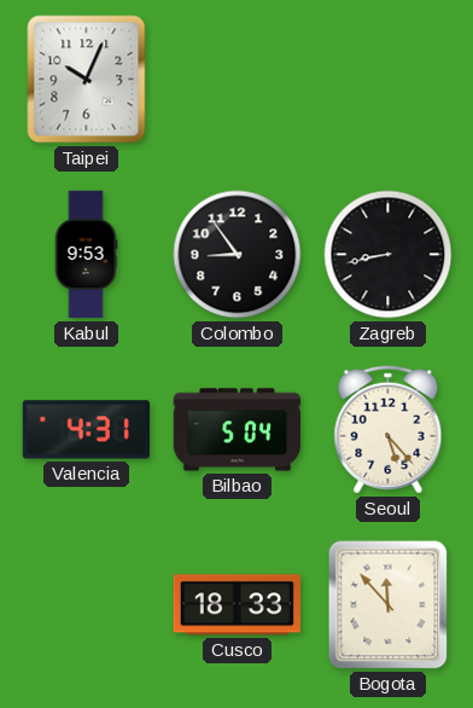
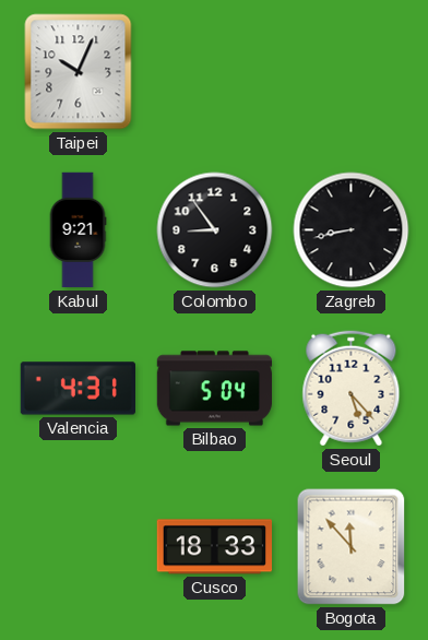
Kabul: 9:53 -> 9:21 (78, 230)
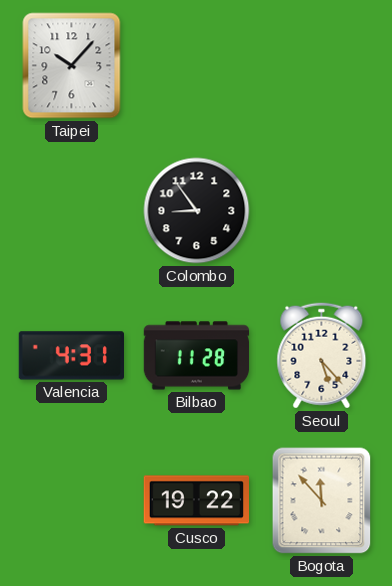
Taipei: 10:04 -> 10:07 (72, 66)
Kabul: 9:21 -> none (78, 230)
Zagreb: 8:43 -> none (352, 230)
Bilbao: 5:04 -> 11:28 (197, 356)
Cusco: 18:33 -> 19:22 (196, 501)
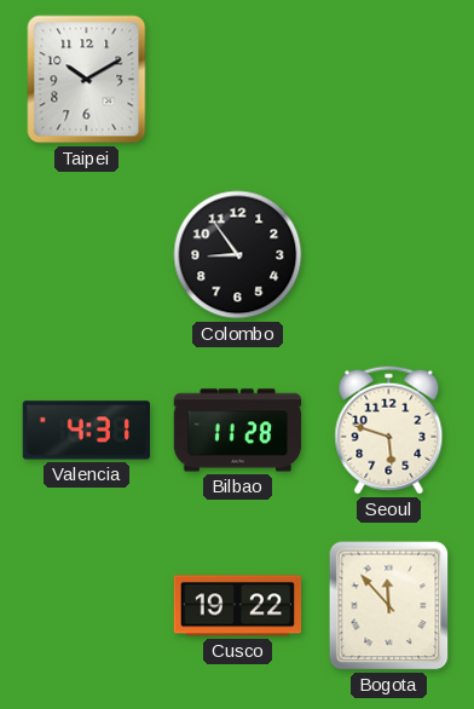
Taipei: 10:07 -> 10:10 (87, 80)
Seoul: 5:23 -> 5:48 (389, 431)
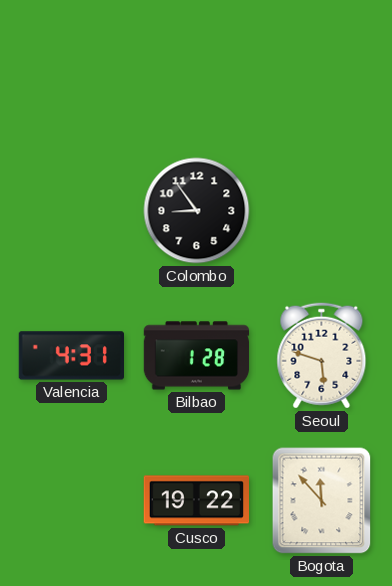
Taipei: 10:10 -> none (87, 80)
Bilbao: 11:28 -> 1:28 (197, 356)
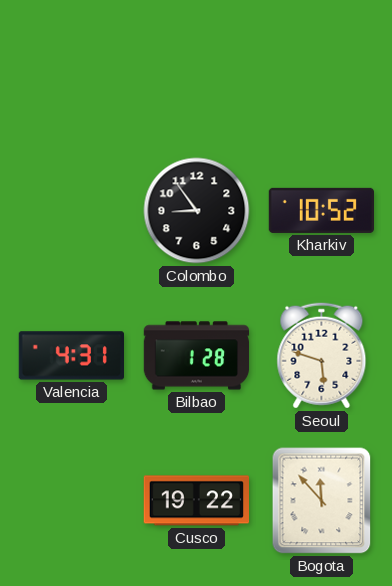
Kharkiv: none -> 10:52 (321, 210)
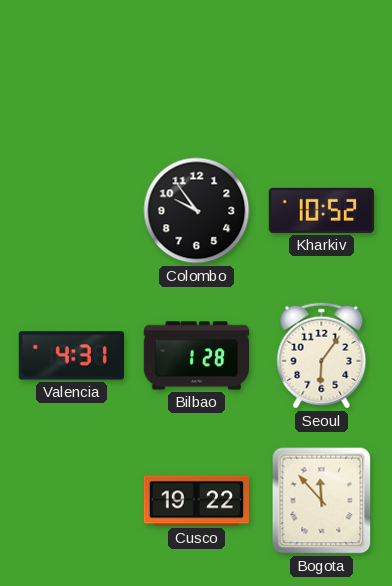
Colombo: 8:54 -> 9:54 (197, 211)
Seoul: 5:48 -> 6:06 (322, 356)
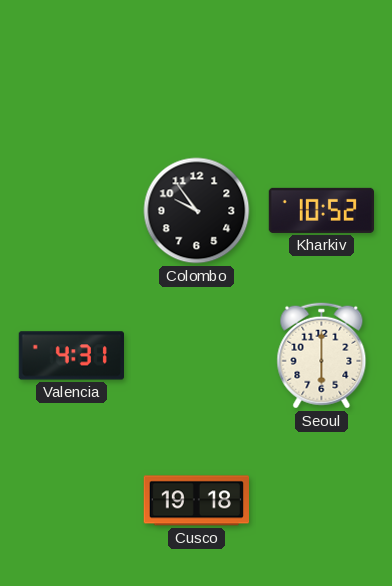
Bilbao: 1:28 -> none (197, 356)
Seoul: 6:06 -> 6:00 (322, 356)
Cusco: 19:22 -> 19:18 (196, 501)
Bogota: 11:53 -> none (322, 501)
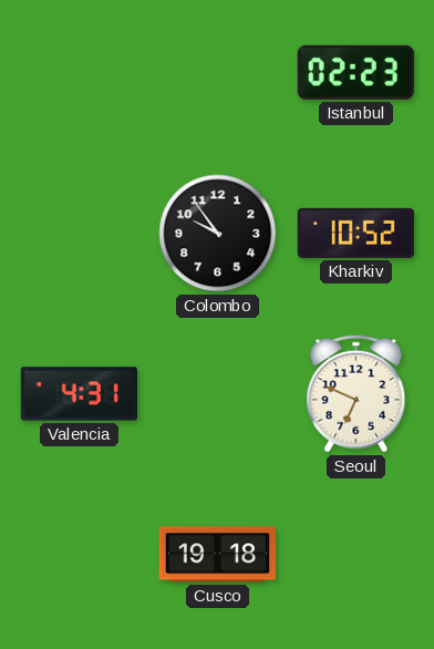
Istanbul: none -> 02:23 (355, 72)
Seoul: 6:00 -> 6:49 (356, 394)
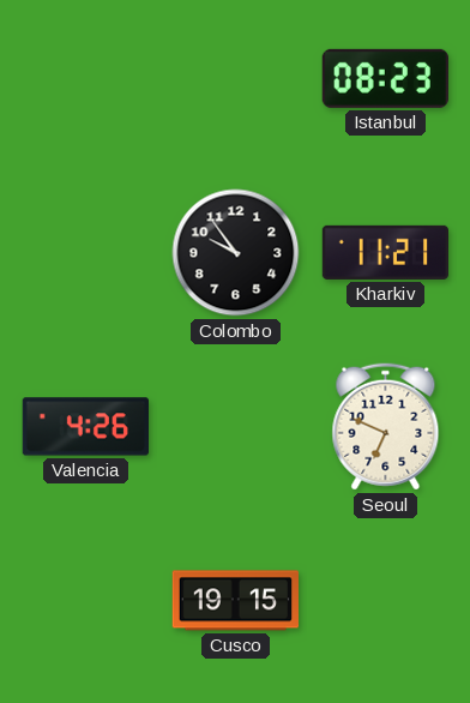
Istanbul: 02:23 -> 08:23 (385, 78)
Kharkiv: 10:52 -> 11:21 (385, 252)
Valencia: 4:31 -> 4:26 (85, 427)
Cusco: 19:18 -> 19:15 (235, 601)
